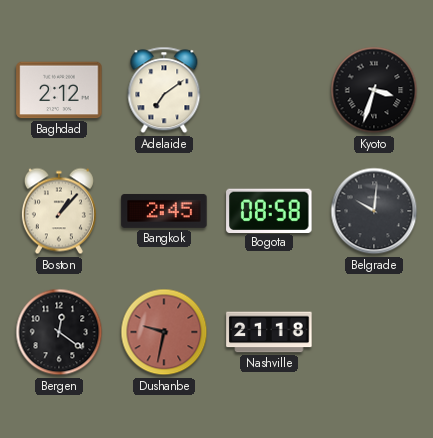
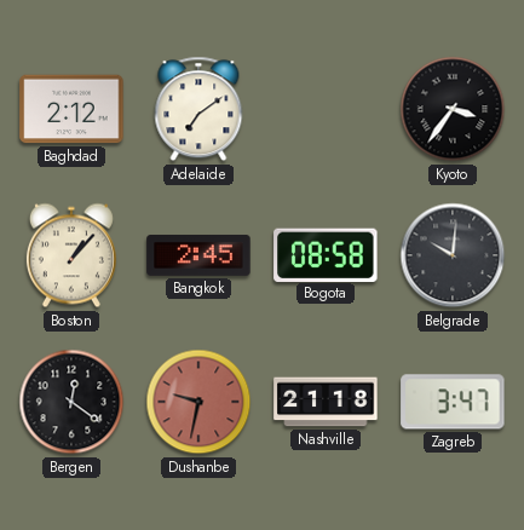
Kyoto: 3:33 -> 3:36 (453, 109)
Zagreb: none -> 3:47 (453, 402)
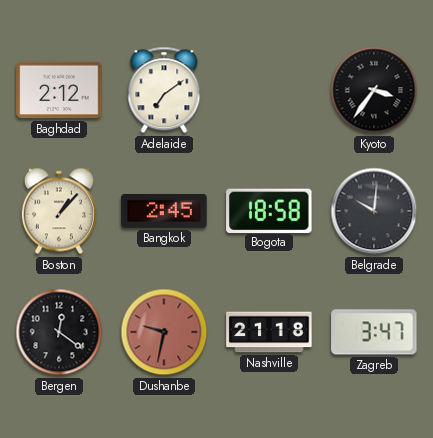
Bogota: 08:58 -> 18:58 (269, 210)
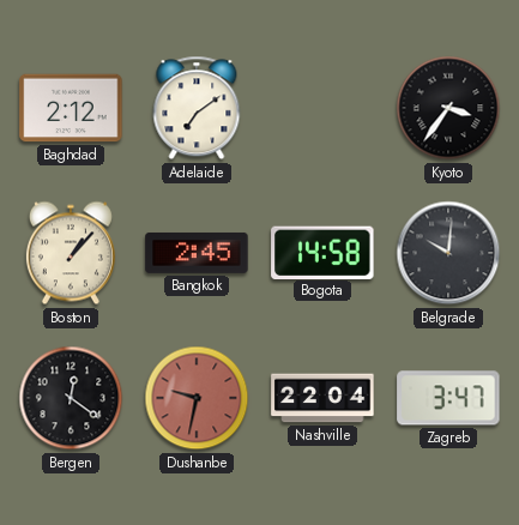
Bogota: 18:58 -> 14:58 (322, 252)
Nashville: 21:18 -> 22:04 (322, 398)
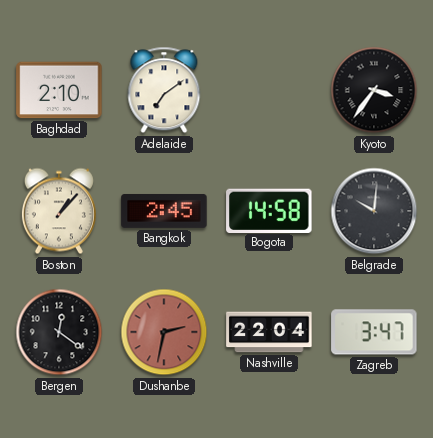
Baghdad: 2:12 -> 2:10 (59, 90)
Dushanbe: 9:32 -> 2:32 (164, 332)
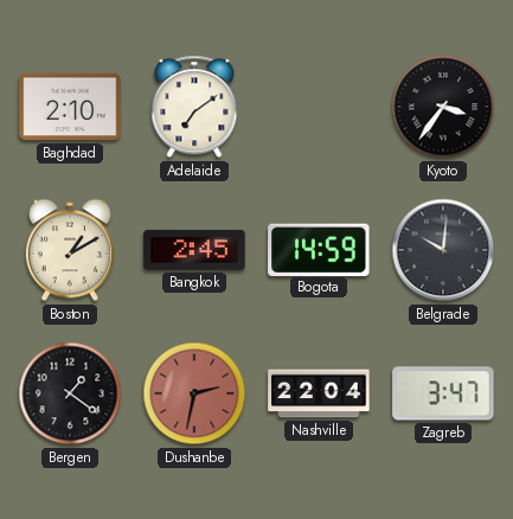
Boston: 1:07 -> 1:10 (70, 250)
Bogota: 14:58 -> 14:59 (319, 249)
Bergen: 12:21 -> 1:21 (70, 393)
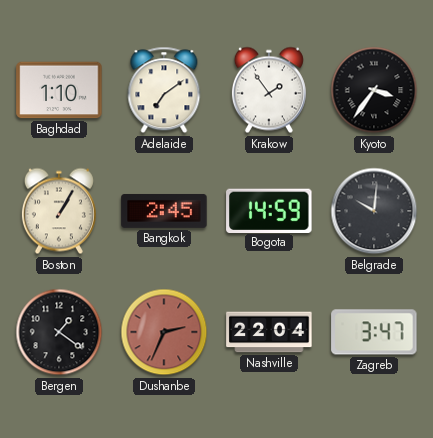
Baghdad: 2:10 -> 1:10 (59, 90)
Krakow: none -> 1:54 (269, 90)
Boston: 1:10 -> 1:05 (59, 211)
Dushanbe: 2:32 -> 2:34 (164, 332)
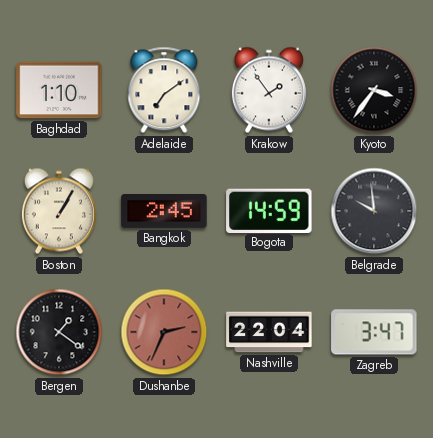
Belgrade: 10:01 -> 9:59 (374, 211)
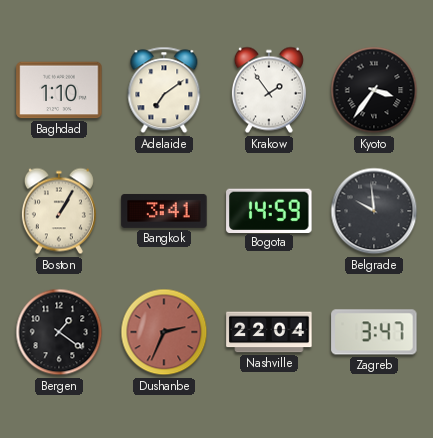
Bangkok: 2:45 -> 3:41 (164, 211)
